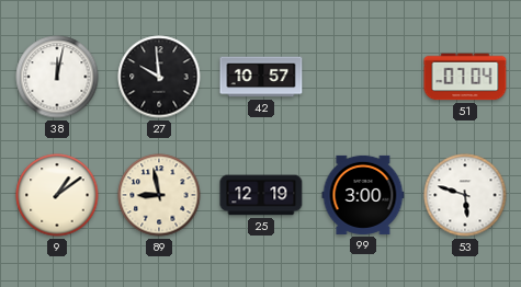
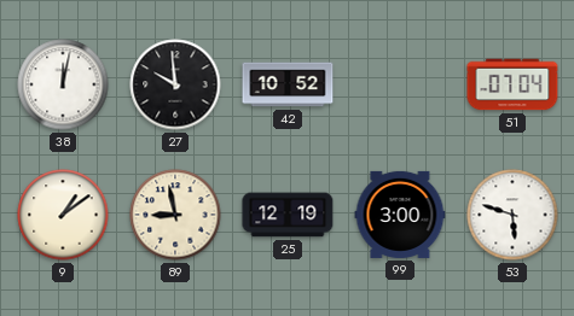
42: 10:57 -> 10:52 (288, 84)
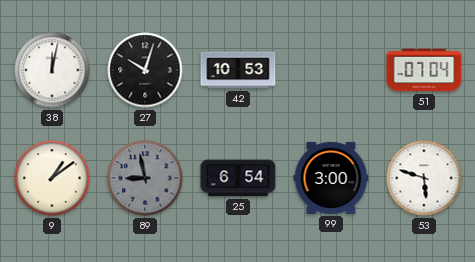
27: 9:59 -> 10:03 (145, 70)
42: 10:52 -> 10:53 (238, 70)
89 dial: cream -> grey (145, 178)
25: 12:19 -> 6:54 (238, 178)
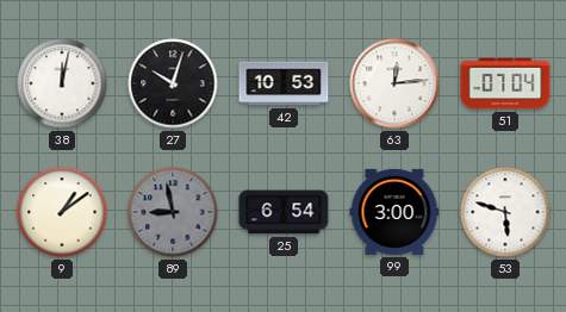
63: none -> 12:14 (394, 83)
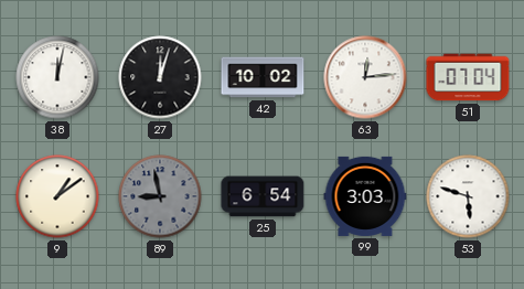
27: 10:03 -> 12:03 (160, 77)
42: 10:53 -> 10:02 (263, 77)
99: 3:00 -> 3:03 (365, 196)
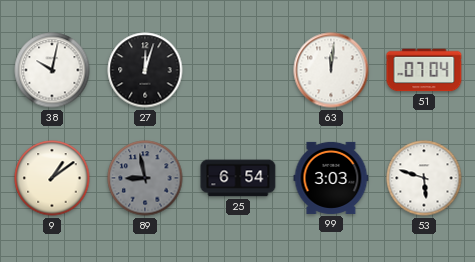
38: 12:02 -> 10:02 (52, 70)
42: 10:02 -> none (263, 77)
63: 12:14 -> 12:01 (331, 70)
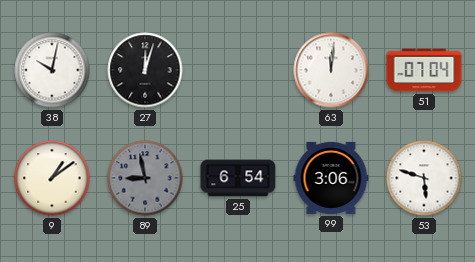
99: 3:03 -> 3:06 (331, 178)
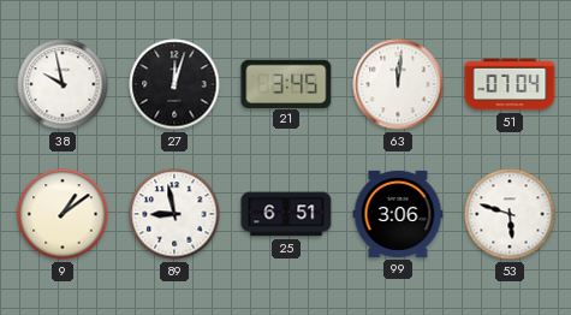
38: 10:02 -> 9:58 (63, 84)
21: none -> 3:45 (286, 83)
89 dial: grey -> white (174, 214)
25: 6:54 -> 6:51 (286, 214)
